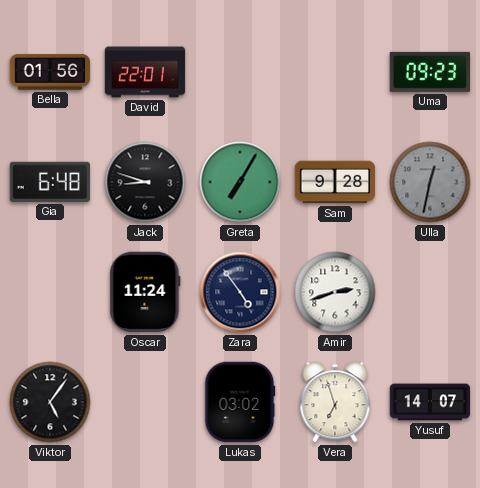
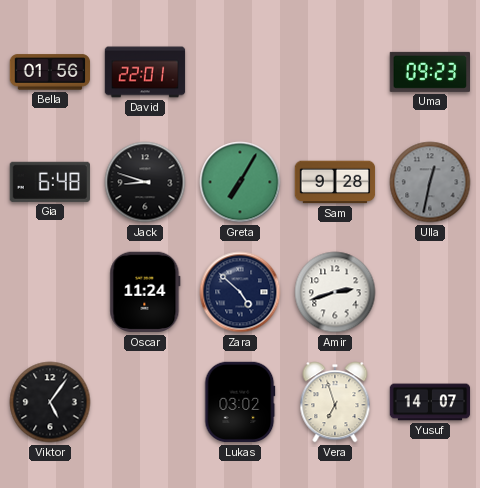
Zara: 4:54 -> 4:52 (240, 292)
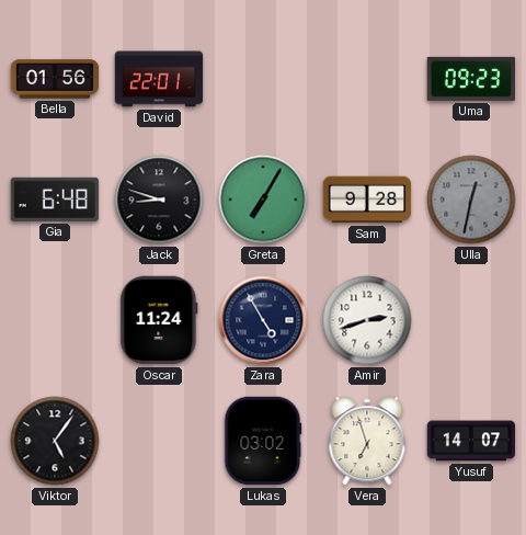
Zara: 4:52 -> 4:55 (263, 320)
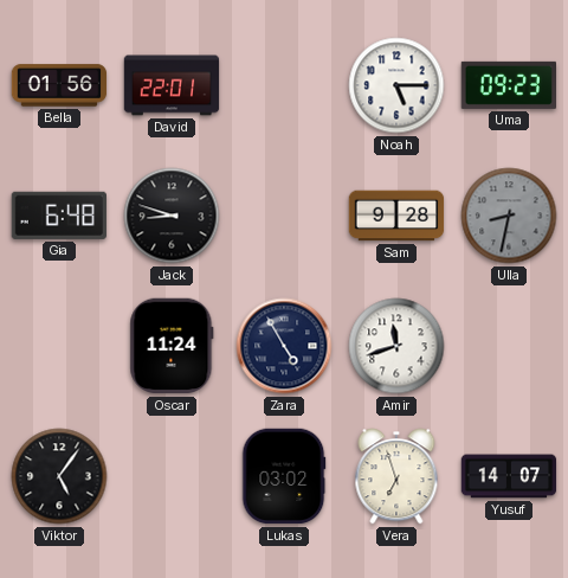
Noah: none -> 5:15 (396, 85)
Greta: 7:05 -> none (263, 200)
Ulla: 12:32 -> 8:32 (509, 216)
Amir: 2:42 -> 11:42 (396, 346)
